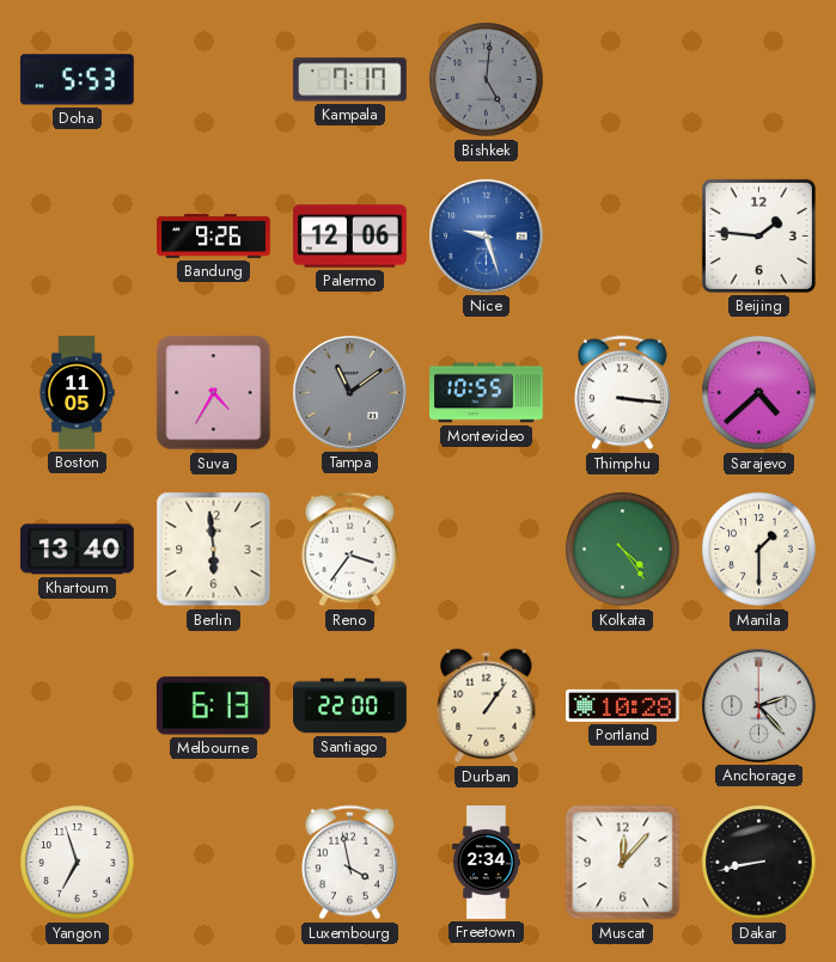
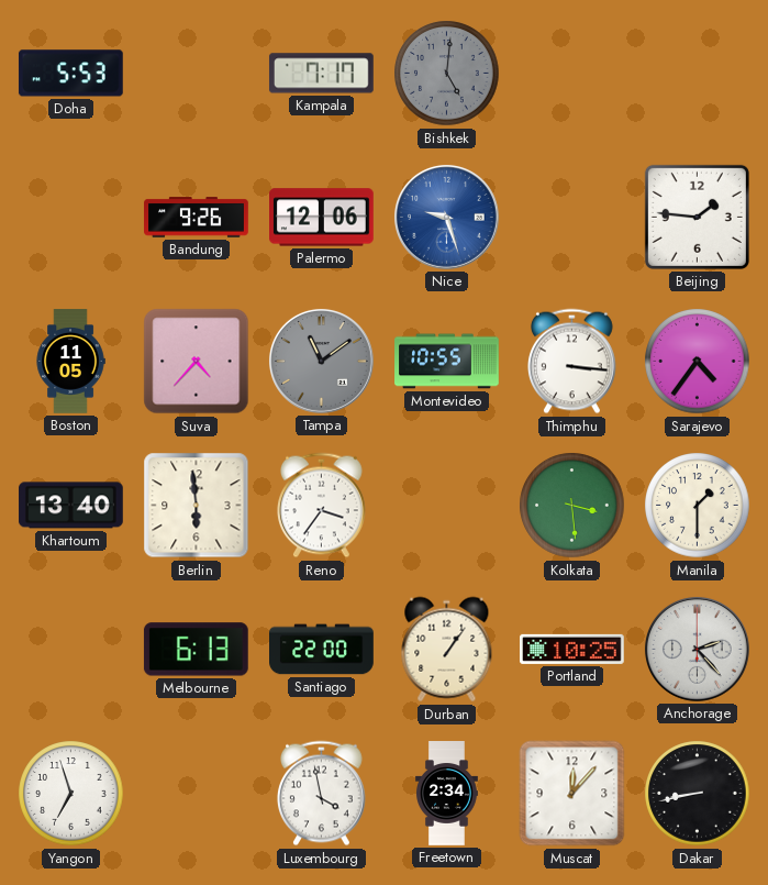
Suva: 4:35 -> 4:37 (197, 362)
Sarajevo: 4:38 -> 4:36 (698, 362)
Kolkata: 4:24 -> 3:29 (572, 506)
Portland: 10:28 -> 10:25 (572, 649)
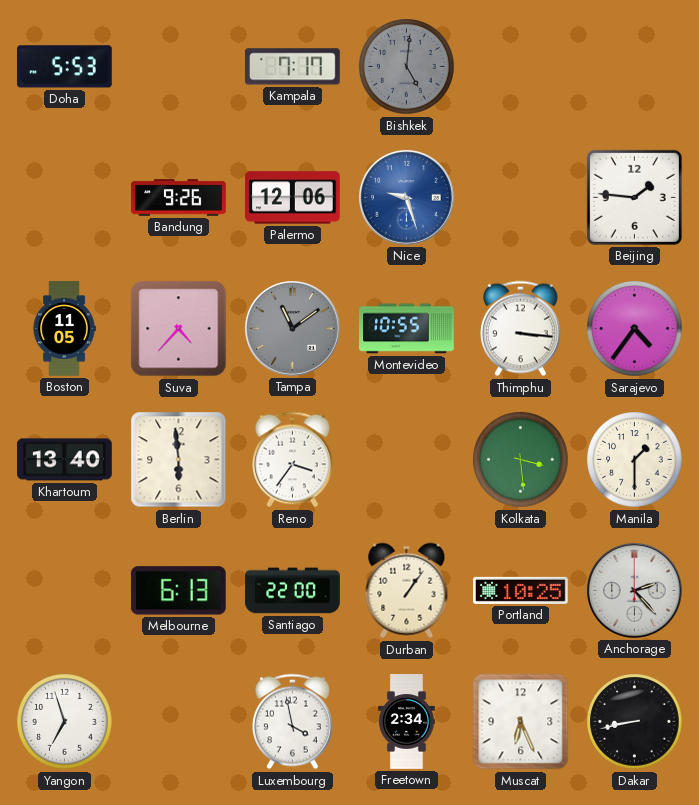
Muscat: 12:07 -> 6:26 (521, 722)
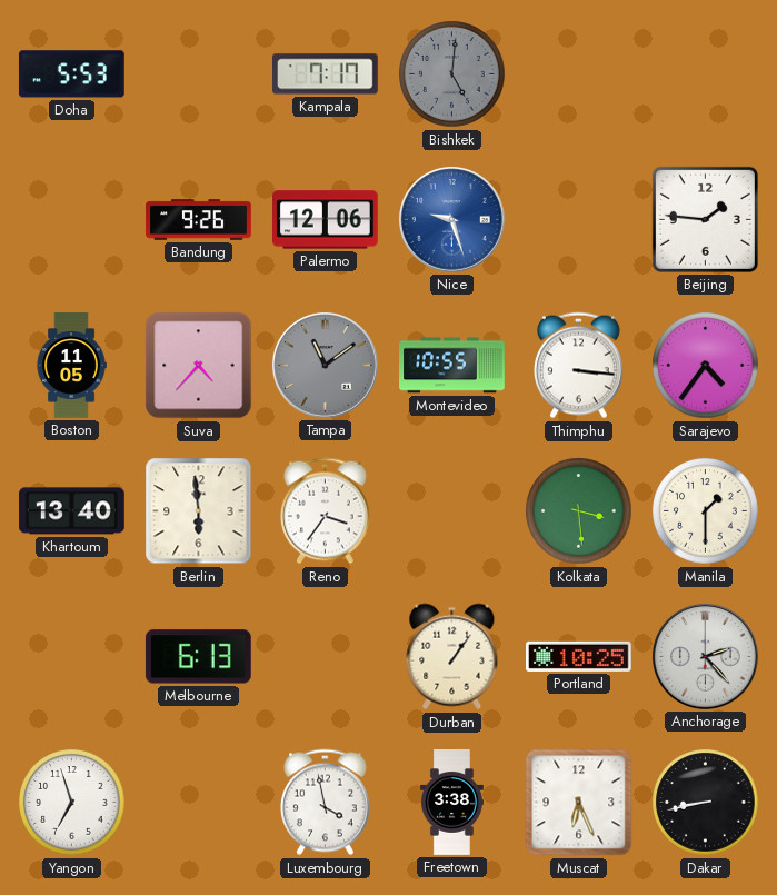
Santiago: 22:00 -> none (293, 591)
Freetown: 2:34 -> 3:38 (452, 803)
